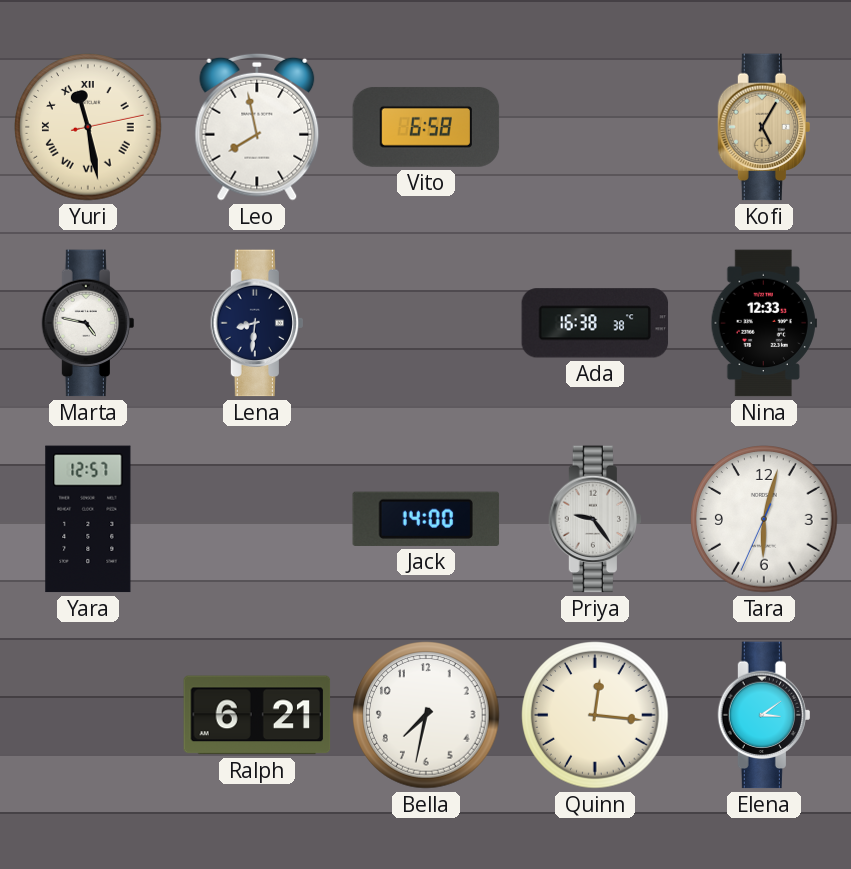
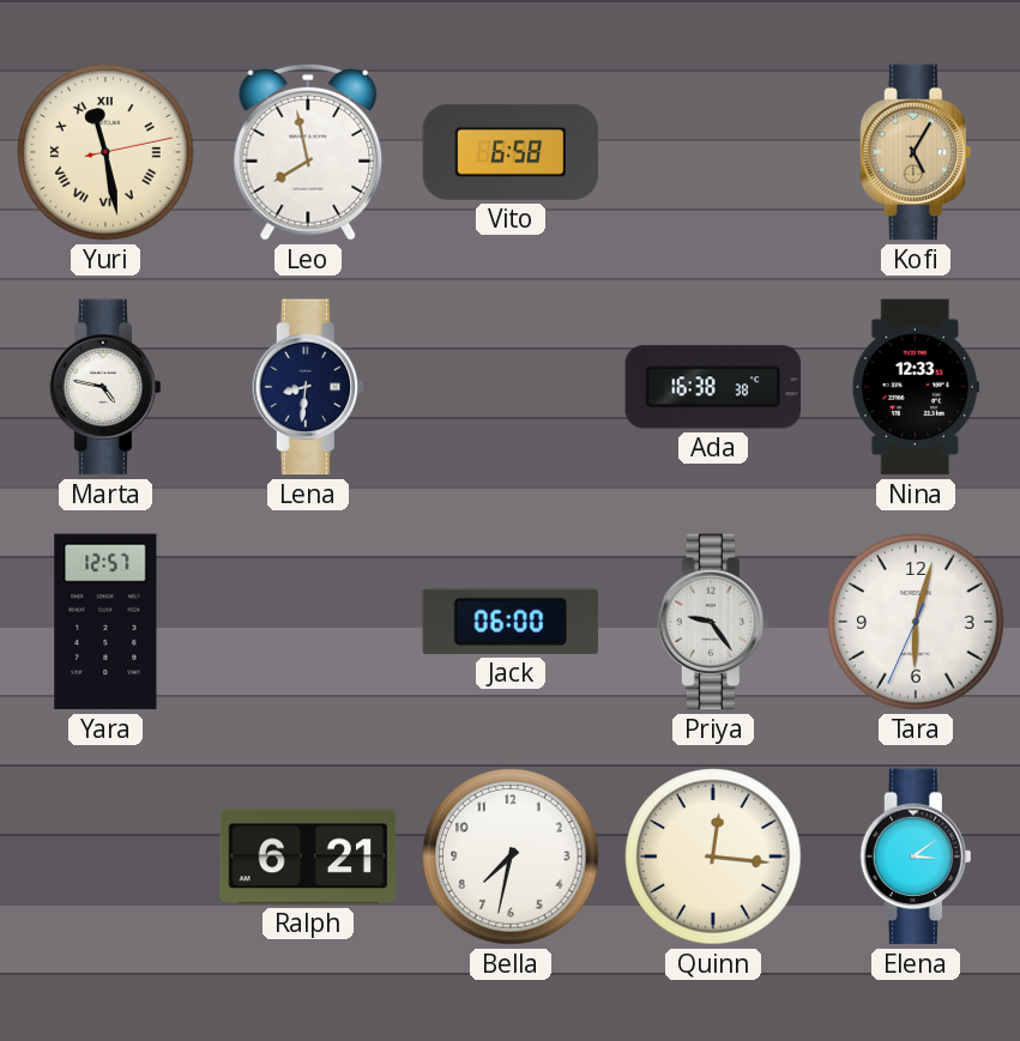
Jack: 14:00 -> 06:00 (511, 622)
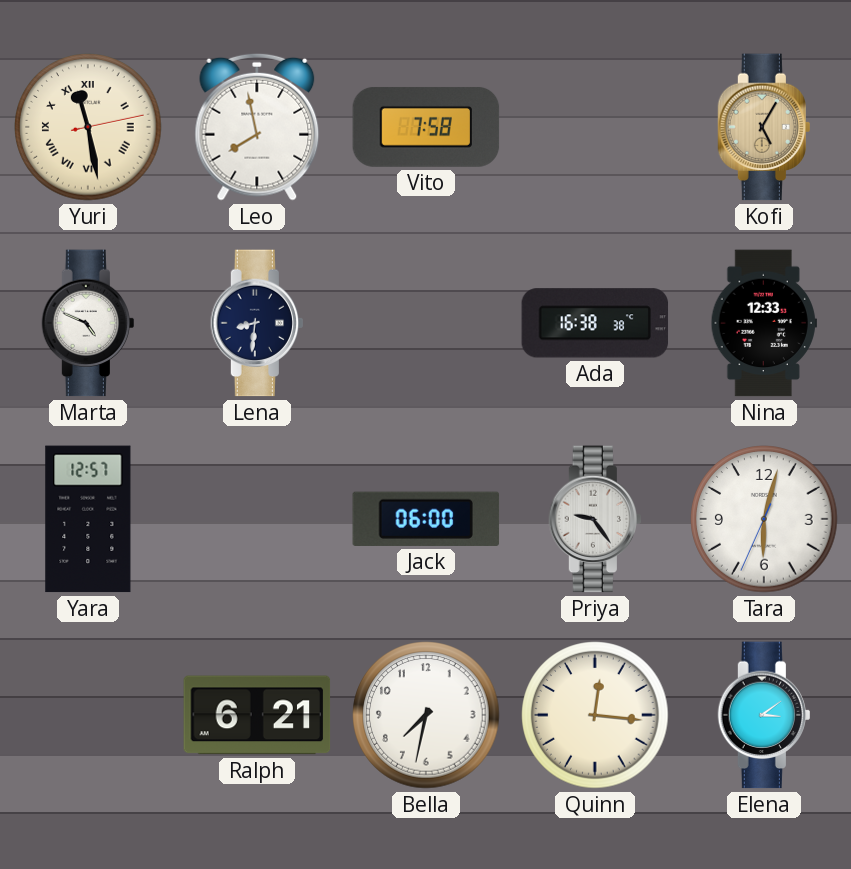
Vito: 6:58 -> 7:58 (426, 127)
Marta: 4:47 -> 4:49 (87, 323)
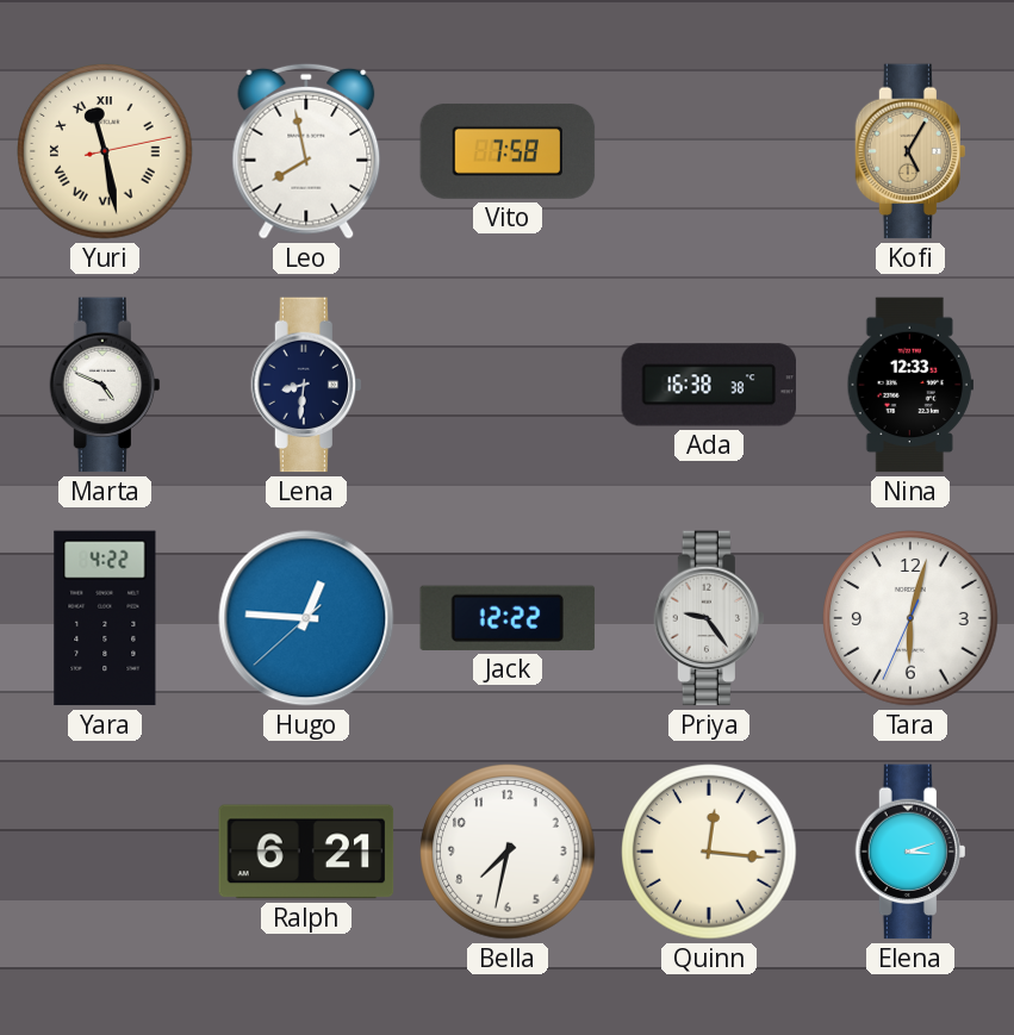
Yara: 12:57 -> 4:22 (105, 618)
Hugo: none -> 12:45 (306, 618)
Jack: 06:00 -> 12:22 (508, 618)
Elena: 3:09 -> 3:12 (909, 852)
